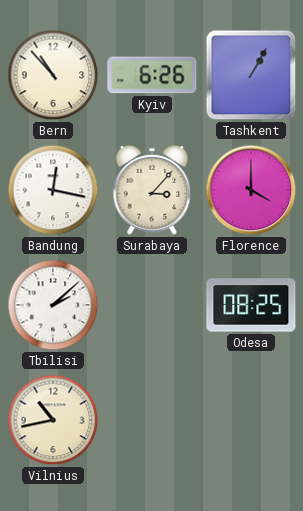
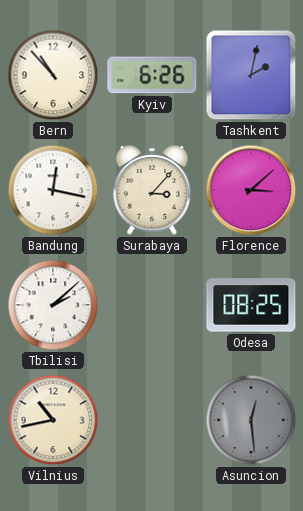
Tashkent: 1:05 -> 2:02 (251, 75)
Florence: 4:00 -> 3:08 (251, 190)
Asuncion: none -> 12:29 (251, 420)
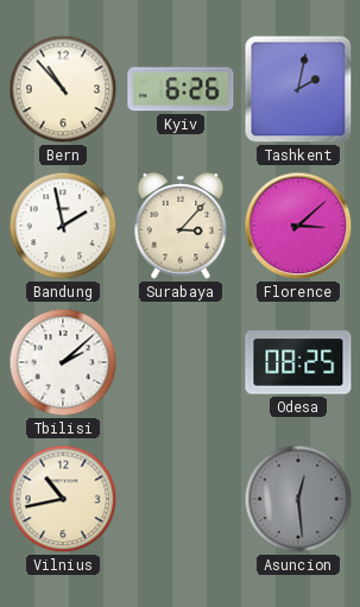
Bandung: 12:17 -> 1:58 (63, 226)
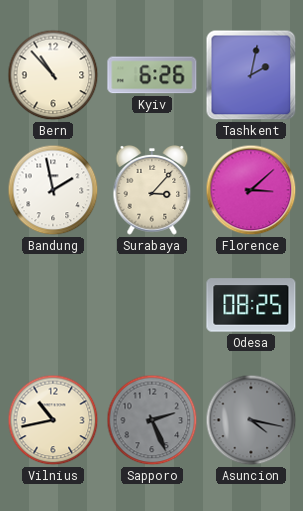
Tbilisi: 2:08 -> none (63, 362)
Sapporo: none -> 2:26 (152, 420)
Asuncion: 12:29 -> 4:17 (251, 420)
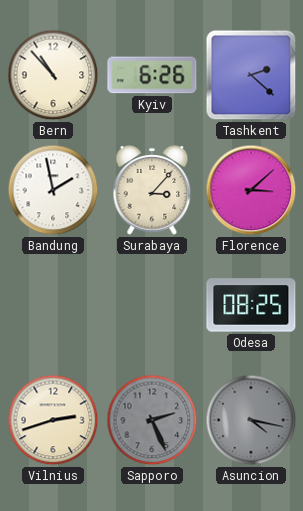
Tashkent: 2:02 -> 2:22 (251, 75)
Vilnius: 10:43 -> 2:42 (53, 420)
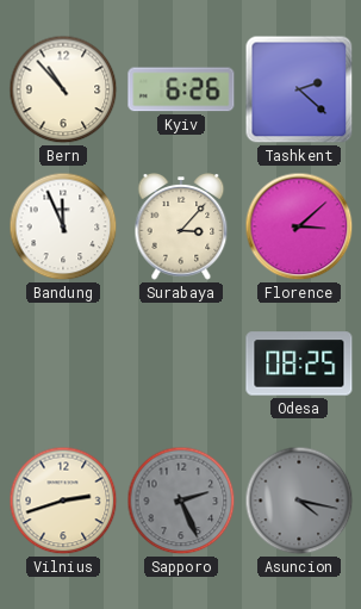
Bandung: 1:58 -> 11:56 (63, 226)
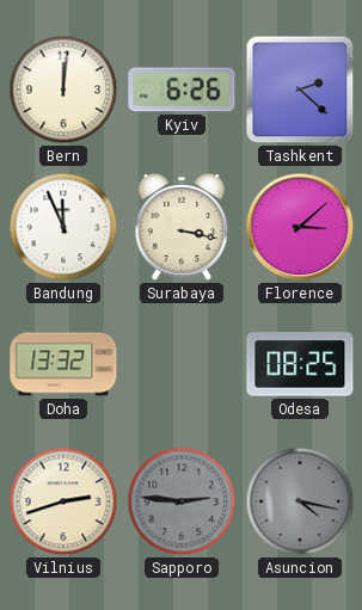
Bern: 10:53 -> 12:01 (63, 90)
Surabaya: 3:07 -> 3:17 (182, 228)
Doha: none -> 13:32 (63, 364)
Sapporo: 2:26 -> 2:46 (182, 501)
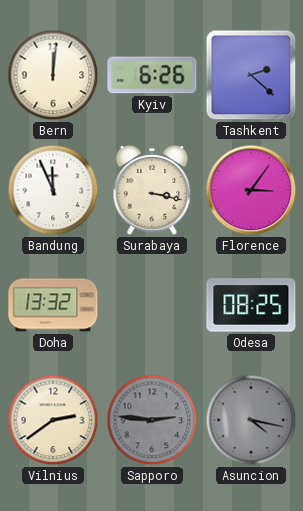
Florence: 3:08 -> 3:06 (251, 190)
Vilnius: 2:42 -> 2:39 (53, 420)
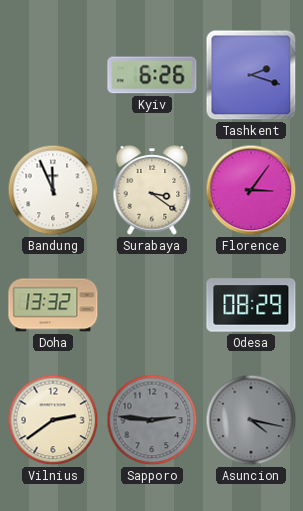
Bern: 12:01 -> none (53, 75)
Tashkent: 2:22 -> 2:18 (251, 75)
Surabaya: 3:17 -> 3:21 (152, 191)
Odesa: 08:25 -> 08:29 (251, 305)
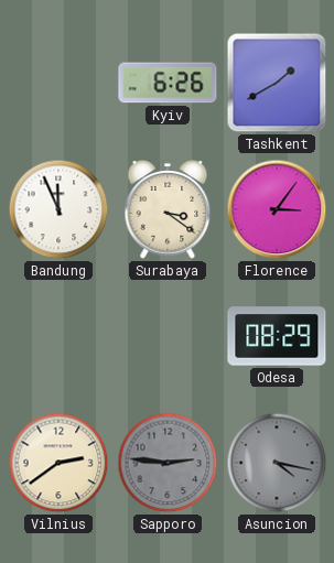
Tashkent: 2:18 -> 1:40 (277, 83)
Doha: 13:32 -> none (53, 305)
